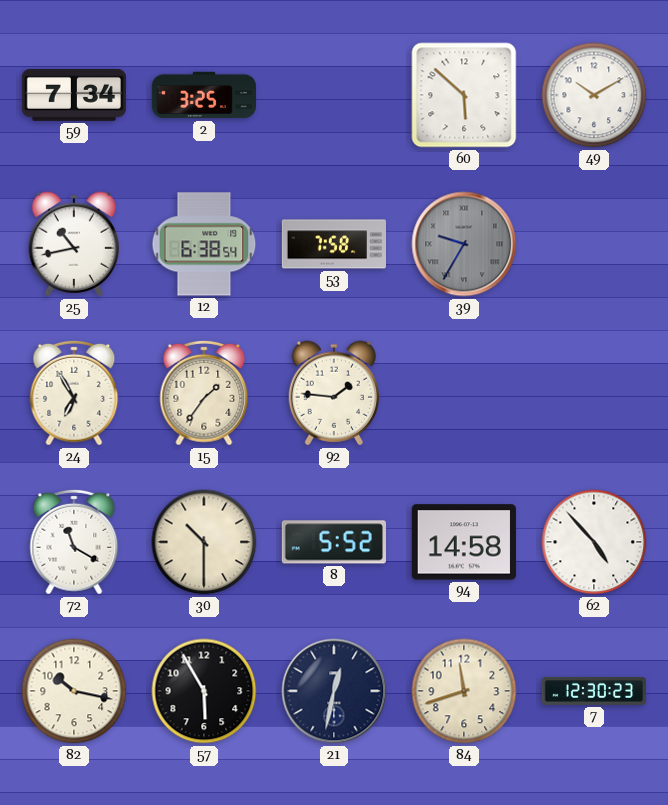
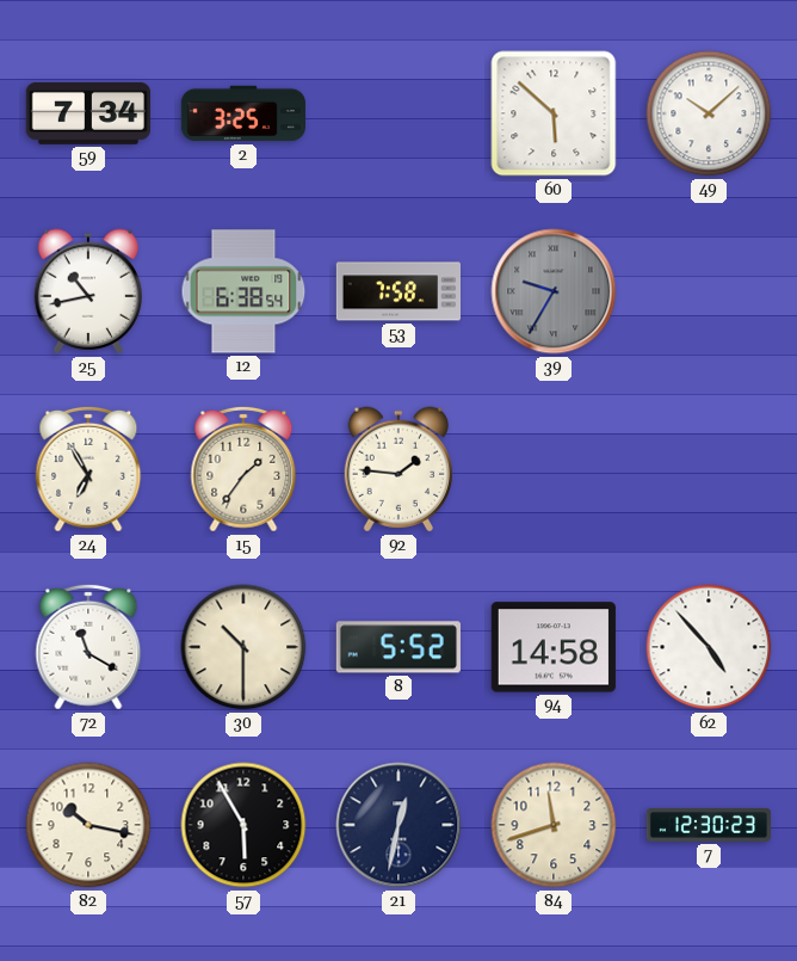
49: 10:10 -> 10:08 (709, 113)
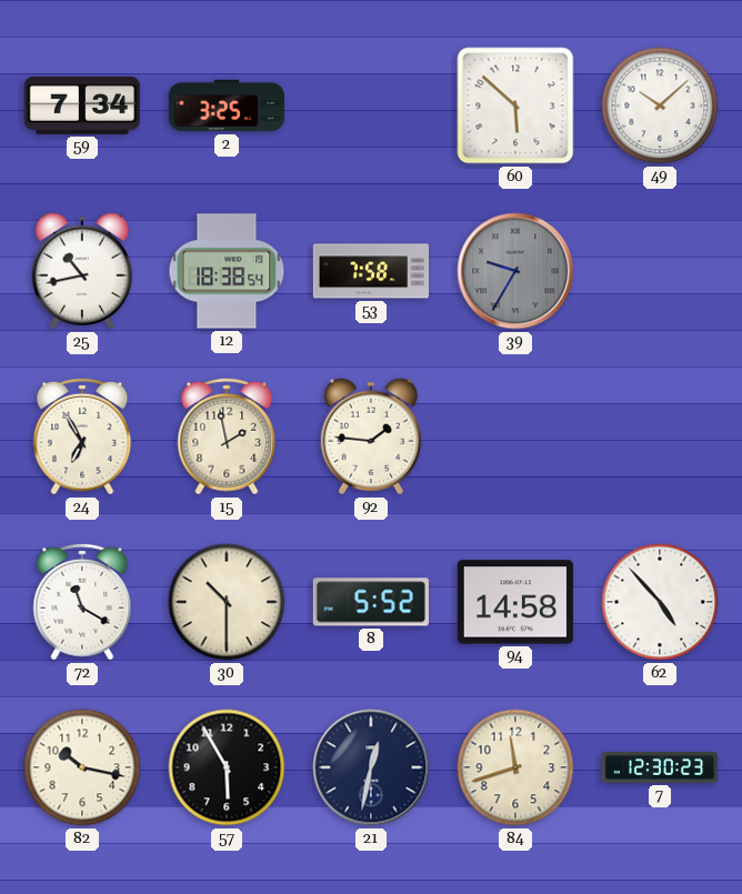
12: 6:38 -> 18:38 (227, 271)
15: 1:36 -> 1:58 (227, 436)
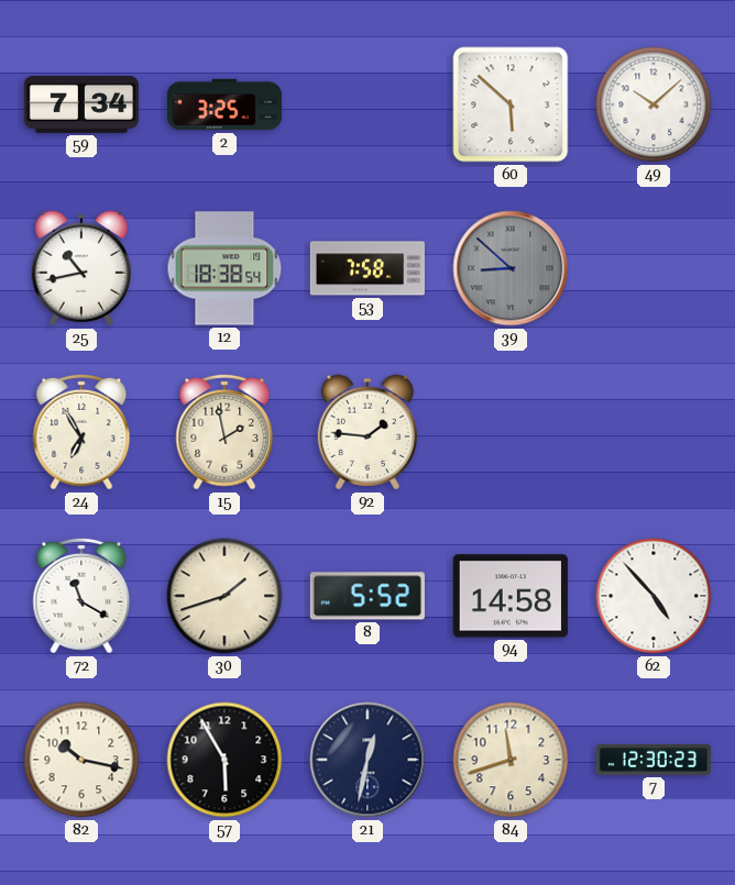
39: 9:35 -> 8:52 (511, 268)
30: 10:30 -> 1:42 (224, 596)
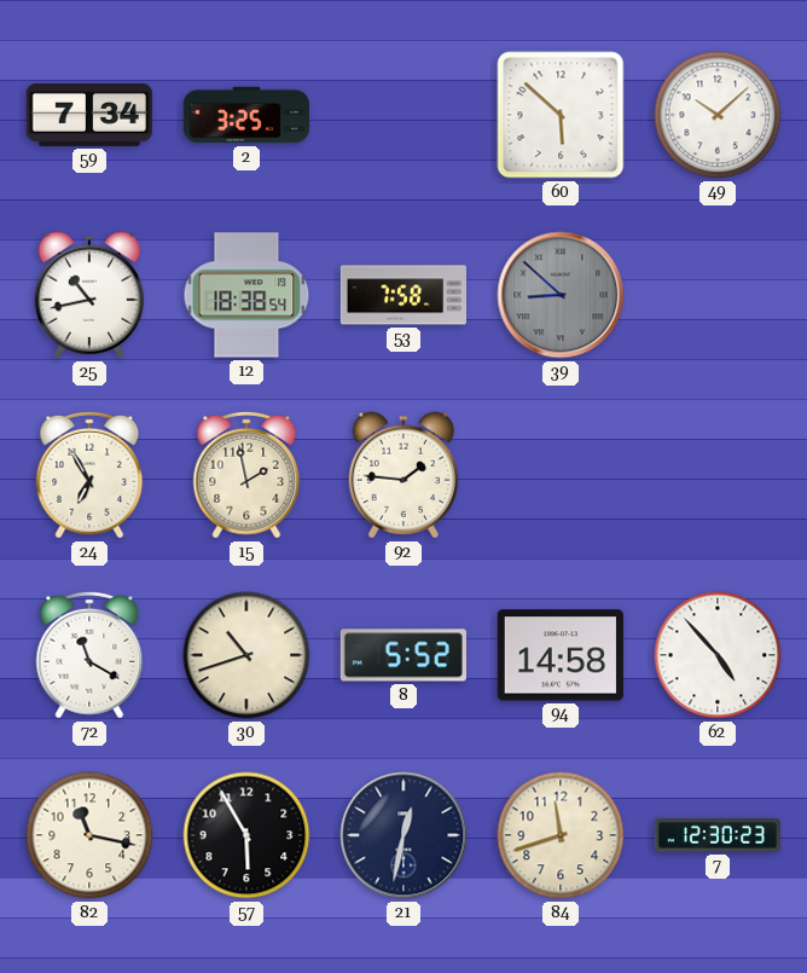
30: 1:42 -> 10:42 (246, 655)
82: 10:17 -> 11:17 (89, 835)
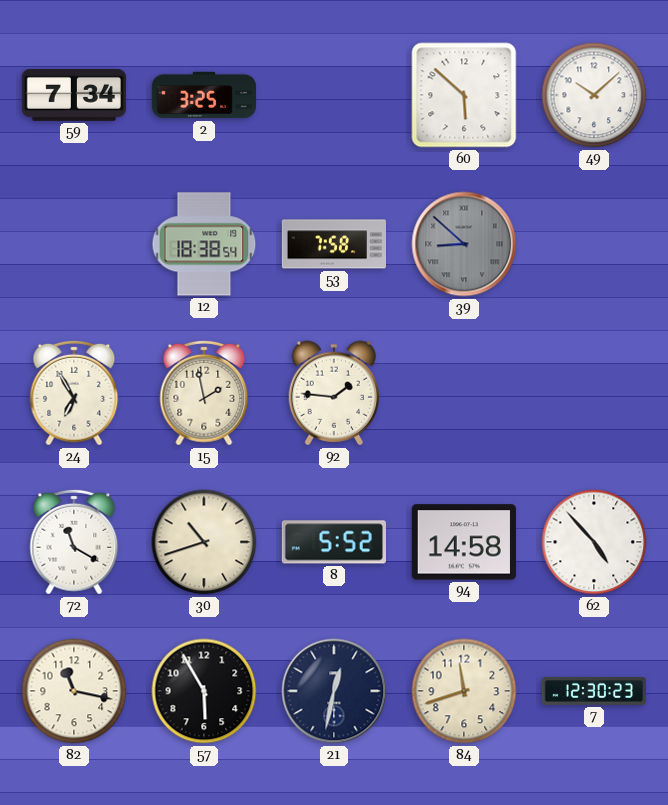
25: 10:43 -> none (88, 295)
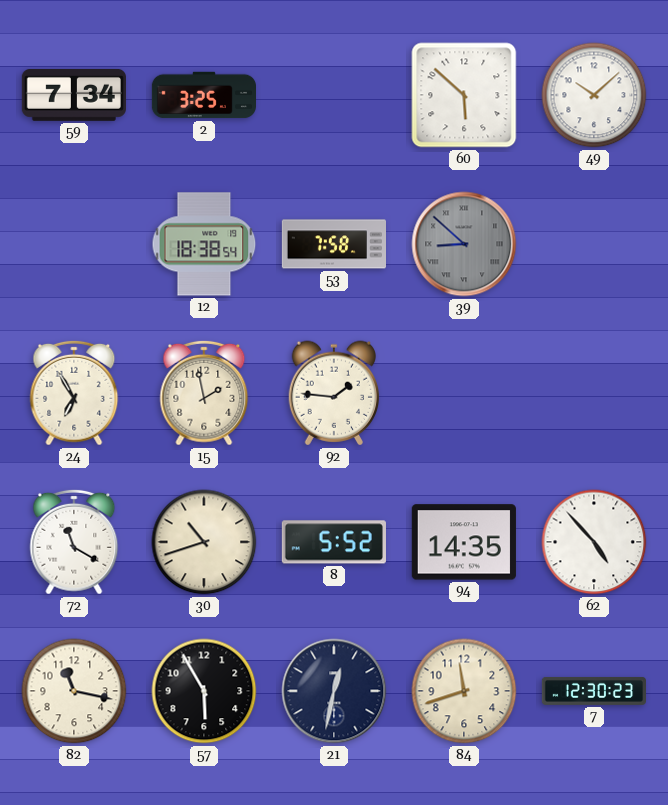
94: 14:58 -> 14:35 (464, 542)
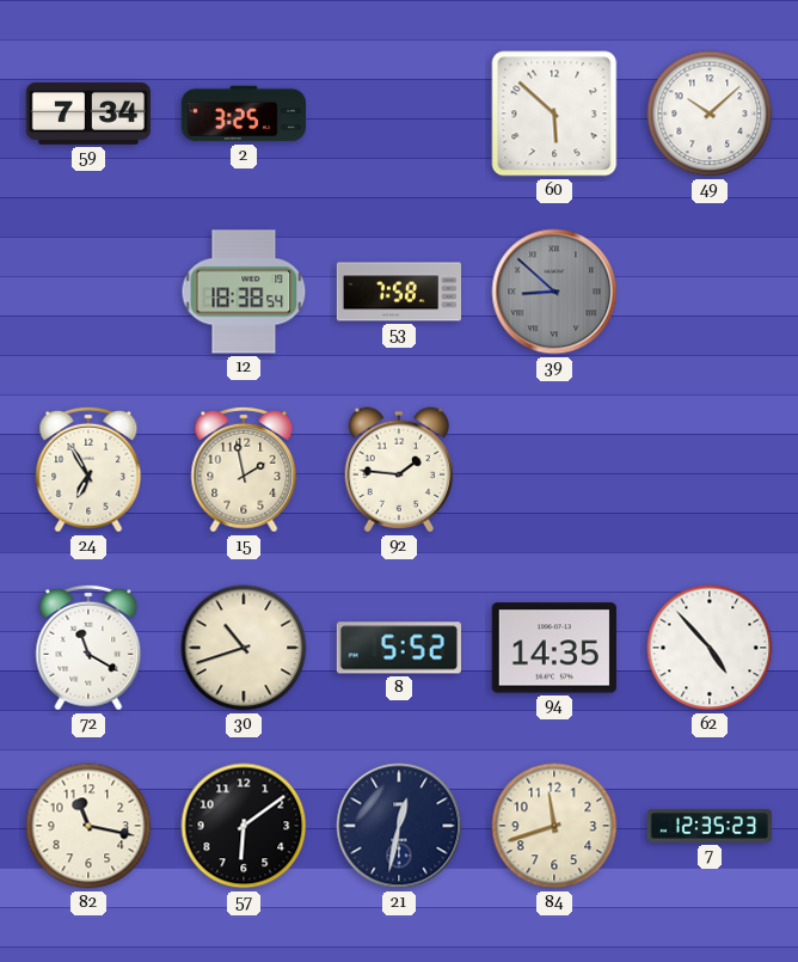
57: 5:55 -> 6:09 (244, 826)
7: 12:30 -> 12:35 (708, 826)
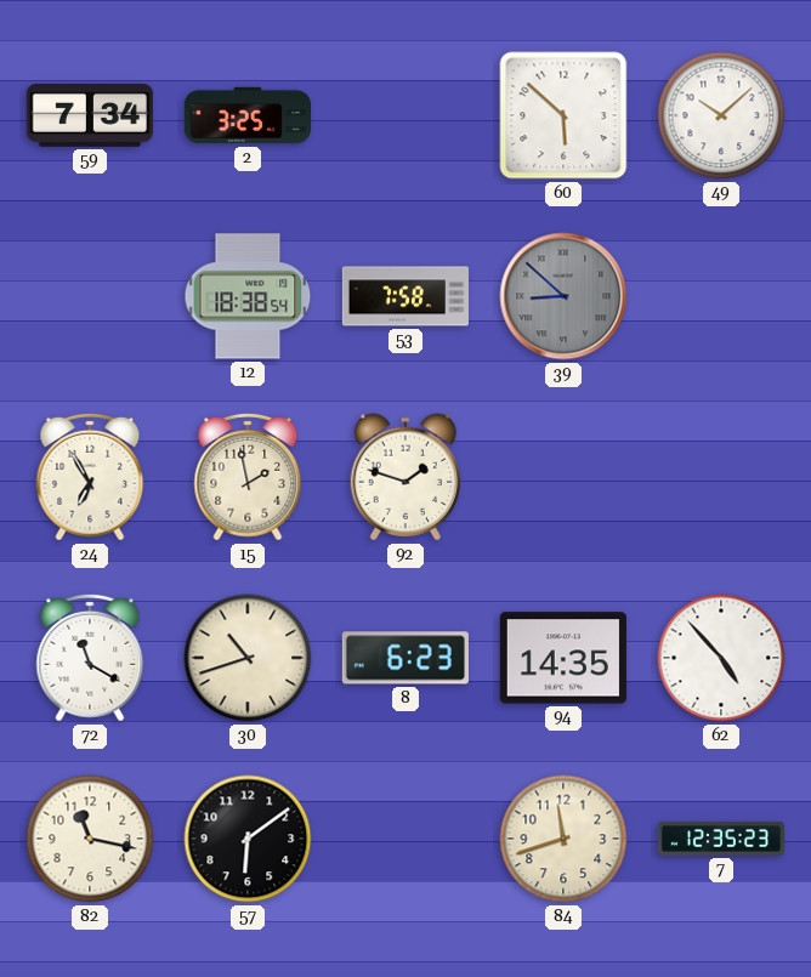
92: 1:46 -> 1:48 (404, 477)
8: 5:52 -> 6:23 (405, 658)
21: 12:32 -> none (399, 826)
